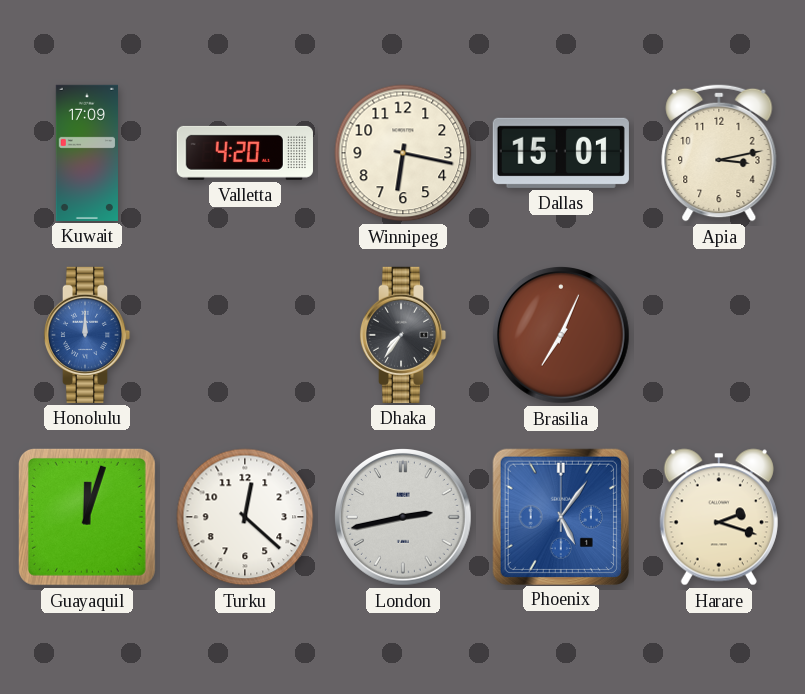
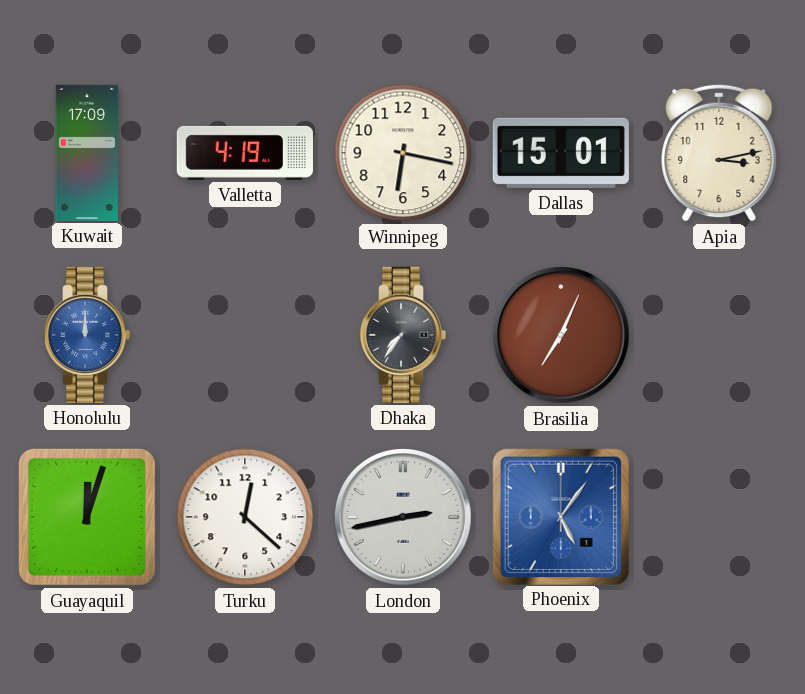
Valletta: 4:20 -> 4:19 (245, 153)
Harare: 2:18 -> none (719, 517)
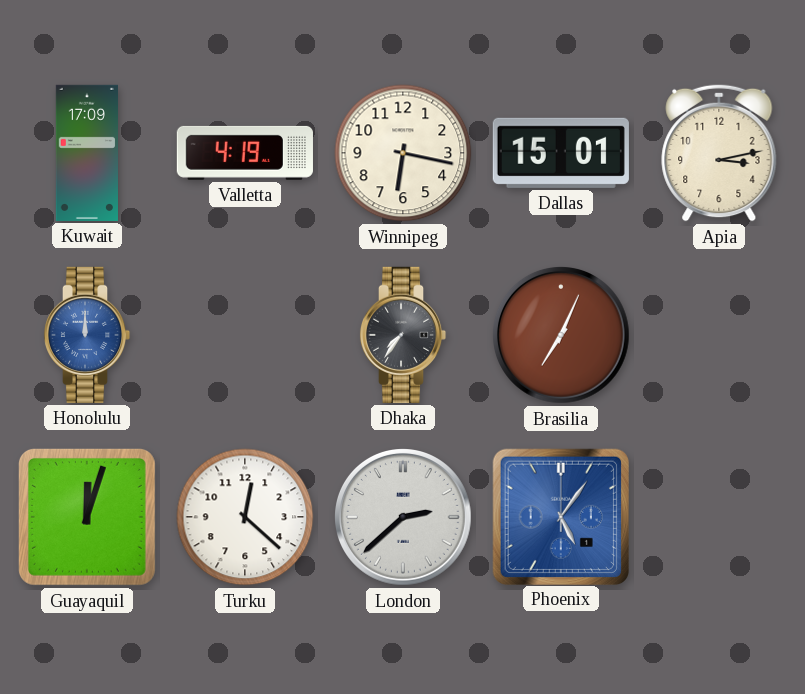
London: 2:43 -> 2:38 (404, 518)
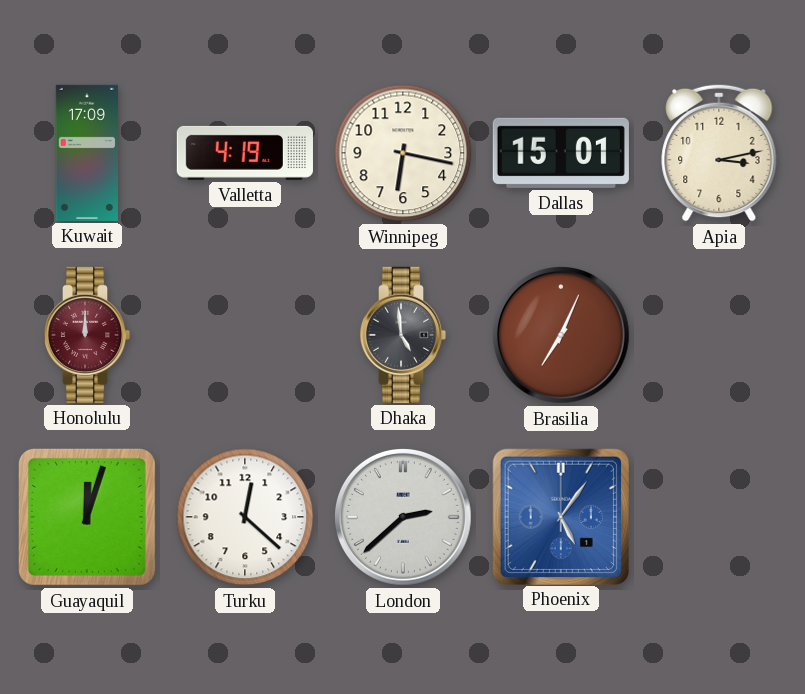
Honolulu dial: blue -> burgundy (87, 335)
Dhaka: 7:36 -> 4:59 (403, 335)
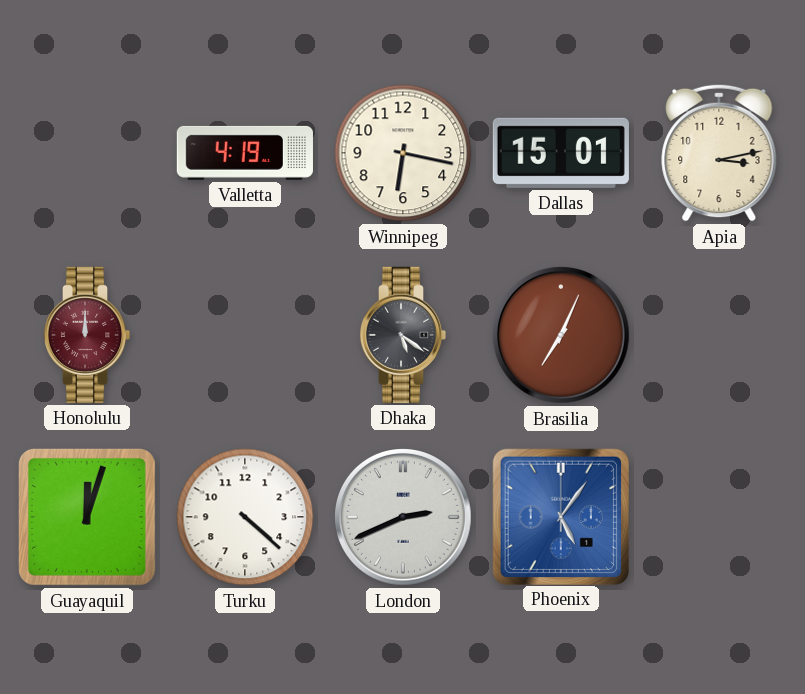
Kuwait: 17:09 -> none (86, 153)
Dhaka: 4:59 -> 5:21 (403, 335)
Turku: 12:22 -> 4:22 (245, 517)
London: 2:38 -> 2:41 (404, 518)
